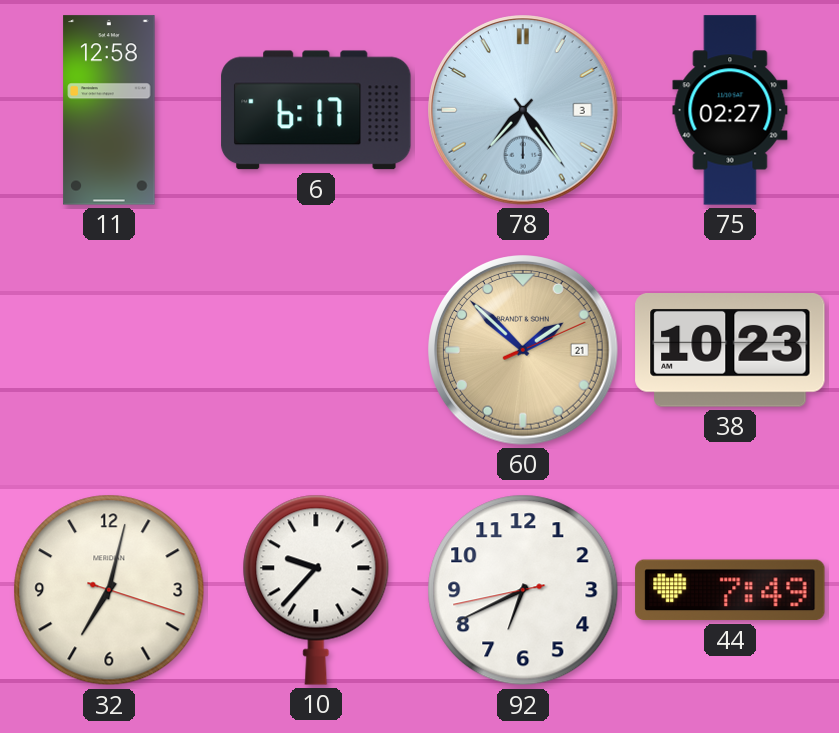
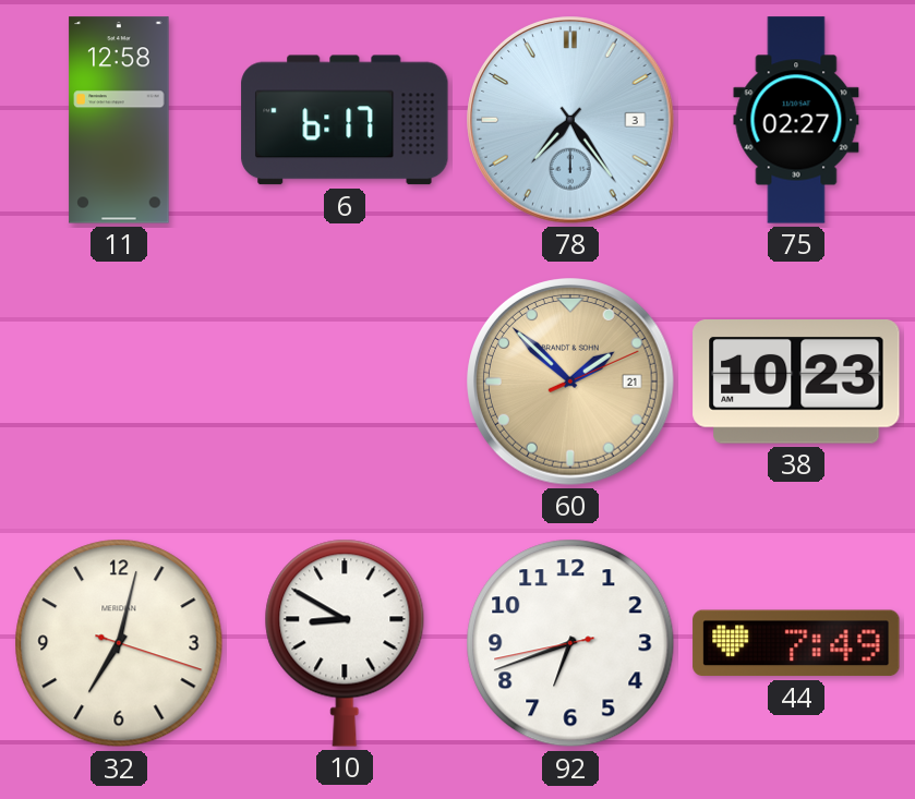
10: 9:37 -> 8:50 (345, 643)
92: 6:40 -> 6:41 (570, 643)
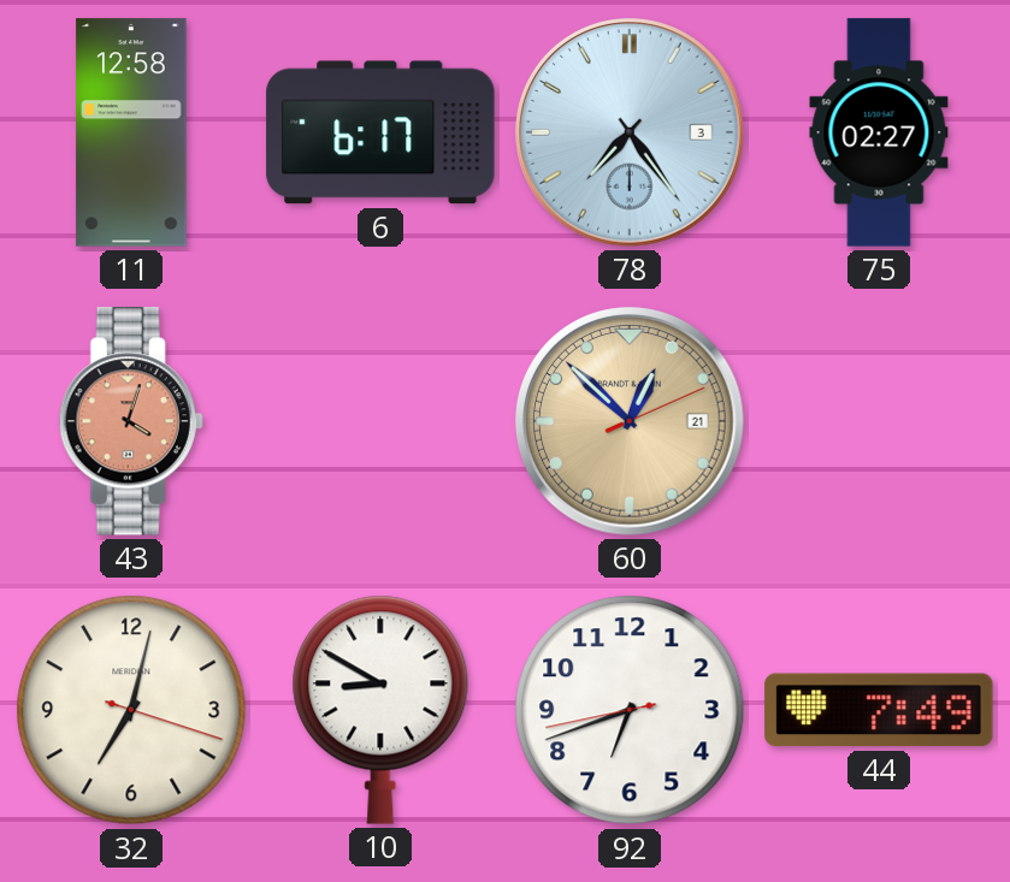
43: none -> 4:03 (131, 421)
60: 1:52 -> 12:52 (630, 421)
38: 10:23 -> none (796, 383)
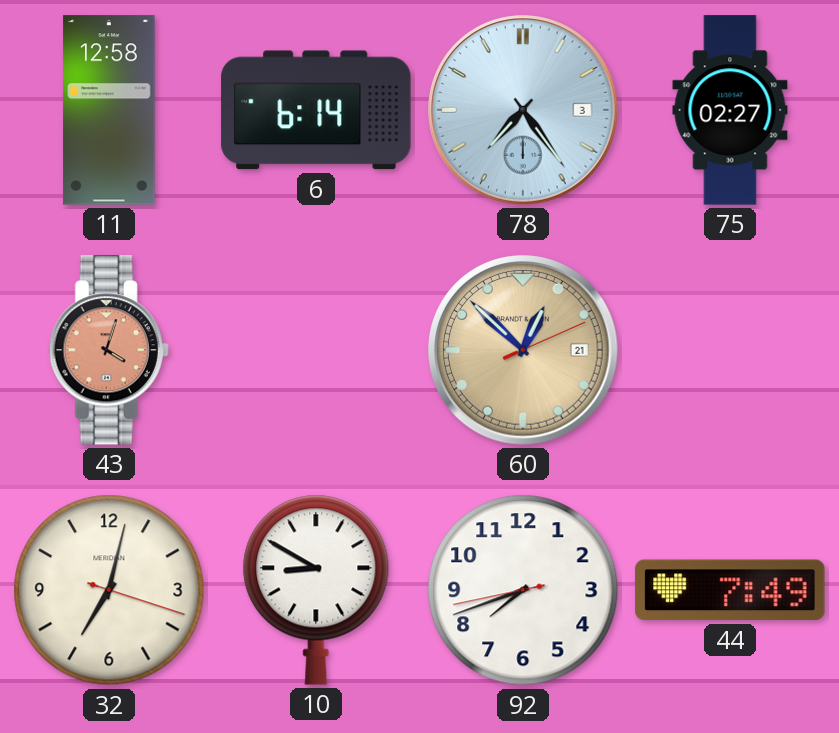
6: 6:17 -> 6:14 (316, 110)
92: 6:41 -> 7:41 (523, 590)
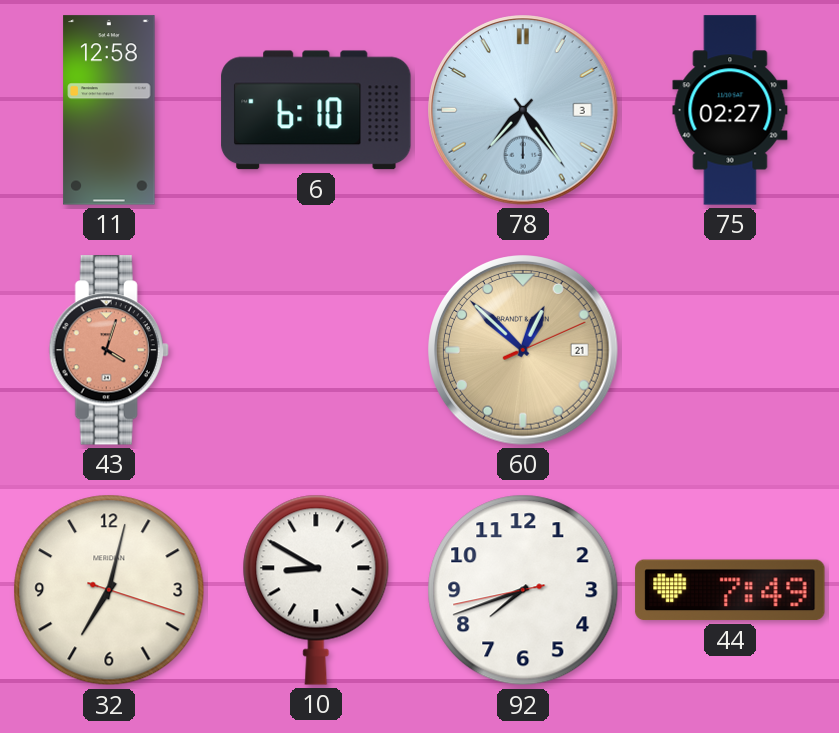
6: 6:14 -> 6:10 (316, 110)
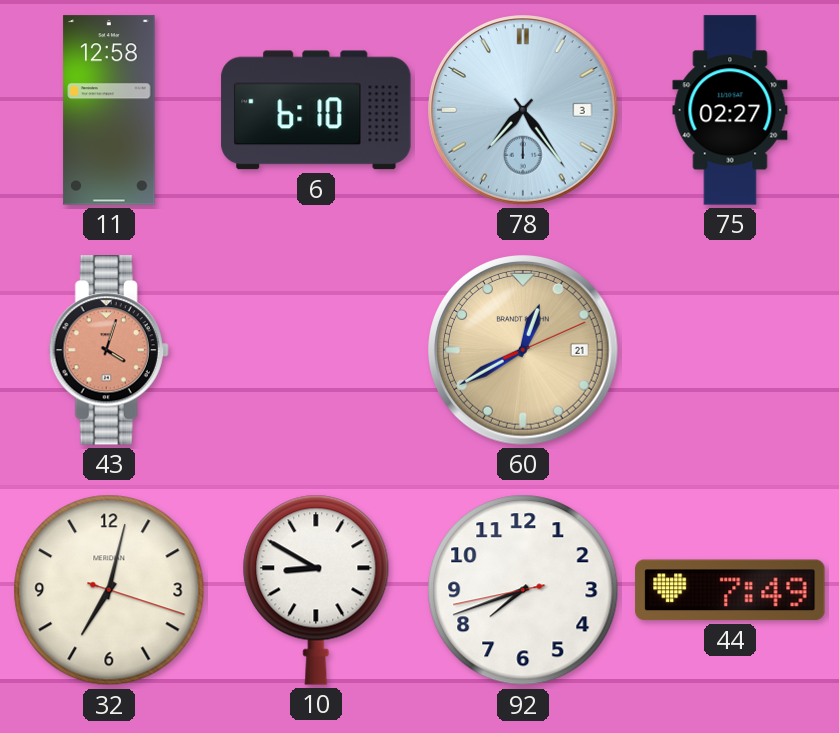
60: 12:52 -> 12:40 (523, 350)
